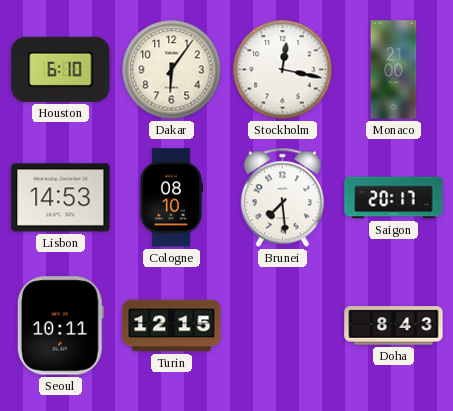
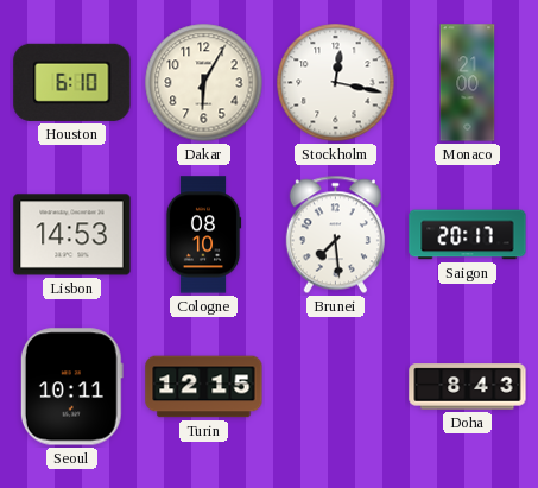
Dakar: 6:06 -> 6:05 (204, 83)
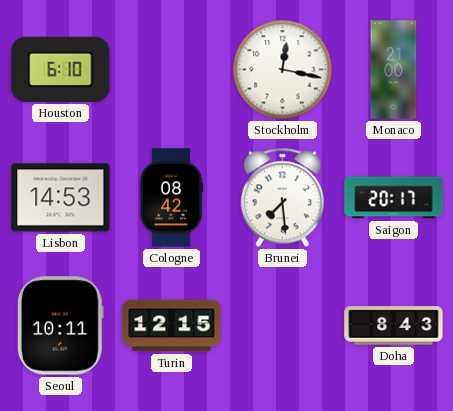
Dakar: 6:05 -> none (204, 83)
Cologne: 08:10 -> 08:42 (171, 198)
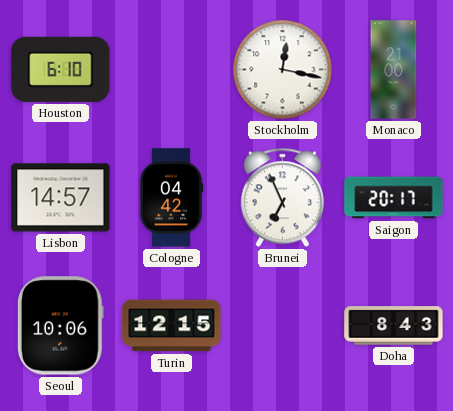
Lisbon: 14:53 -> 14:57 (61, 198)
Cologne: 08:42 -> 04:42 (171, 198)
Brunei: 7:29 -> 6:56 (282, 198)
Seoul: 10:11 -> 10:06 (60, 326)
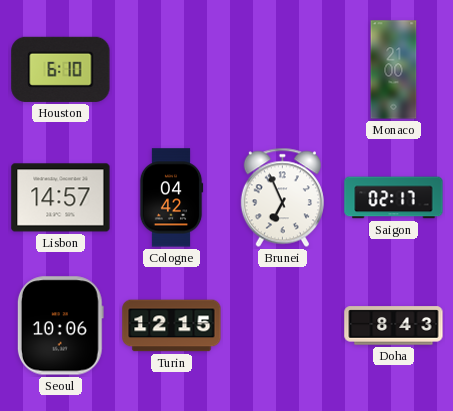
Stockholm: 12:17 -> none (283, 70)
Saigon: 20:17 -> 02:17 (394, 198)
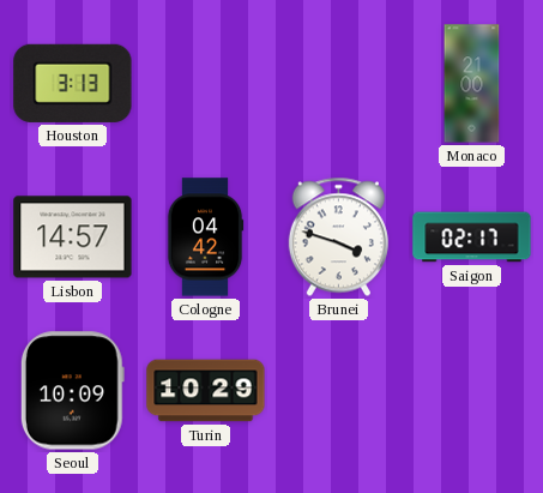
Houston: 6:10 -> 3:13 (73, 83)
Brunei: 6:56 -> 3:48 (338, 238)
Seoul: 10:06 -> 10:09 (72, 391)
Turin: 12:15 -> 10:29 (206, 391)
Doha: 8:43 -> none (394, 326)
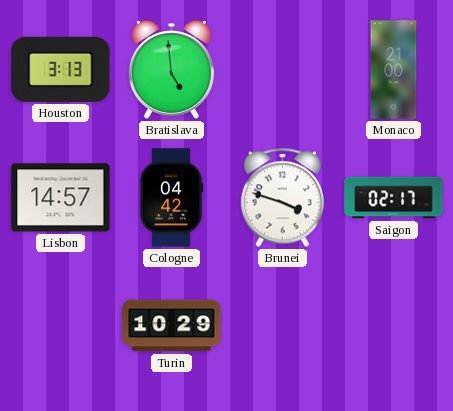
Bratislava: none -> 4:59 (171, 70)
Seoul: 10:09 -> none (72, 391)
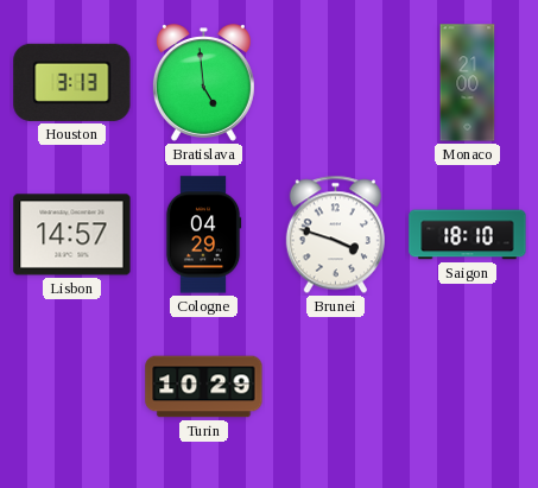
Cologne: 04:42 -> 04:29 (203, 235)
Saigon: 02:17 -> 18:10 (468, 235)
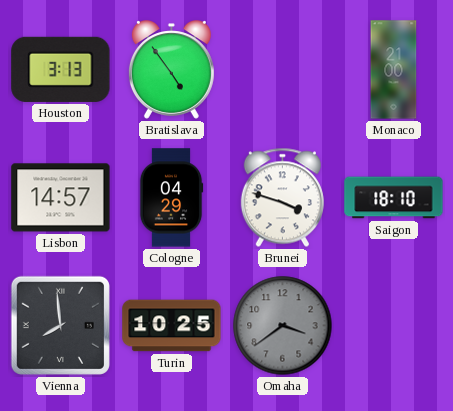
Bratislava: 4:59 -> 4:54 (171, 70)
Vienna: none -> 7:59 (60, 325)
Turin: 10:29 -> 10:25 (172, 326)
Omaha: none -> 3:39 (283, 326)
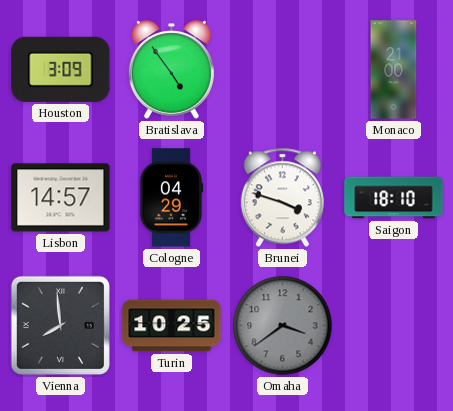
Houston: 3:13 -> 3:09 (61, 69)
